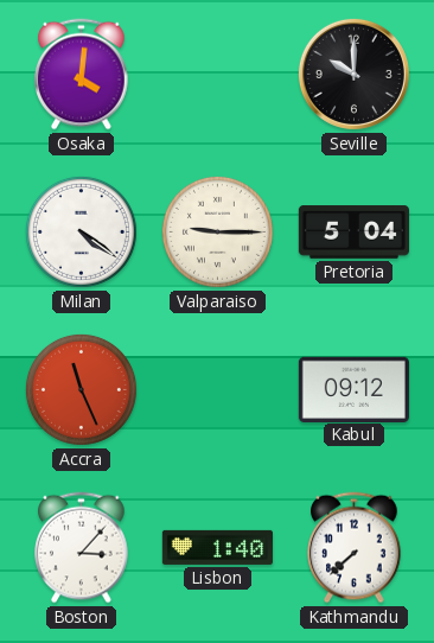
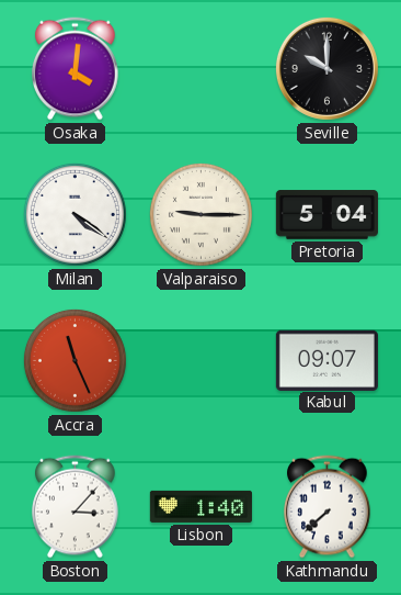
Kabul: 09:12 -> 09:07 (326, 360)
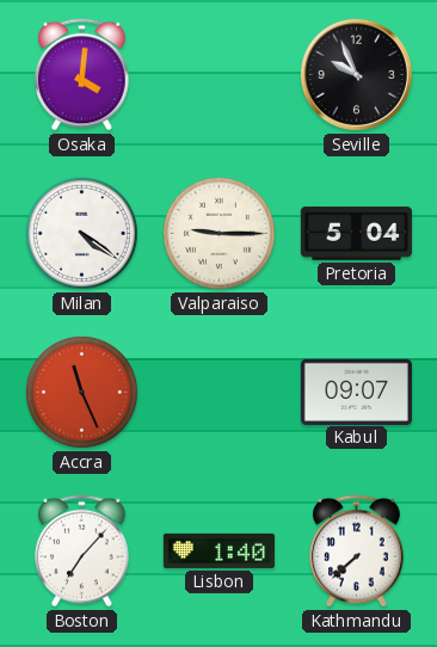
Seville: 10:00 -> 9:56 (356, 74)
Boston: 3:07 -> 7:07 (82, 552)
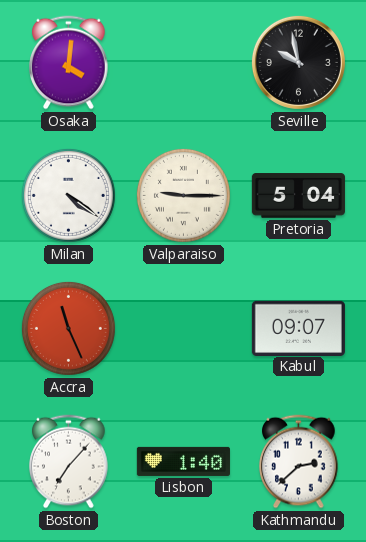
Seville: 9:56 -> 9:58 (298, 62)
Kathmandu: 7:38 -> 2:38 (299, 462)
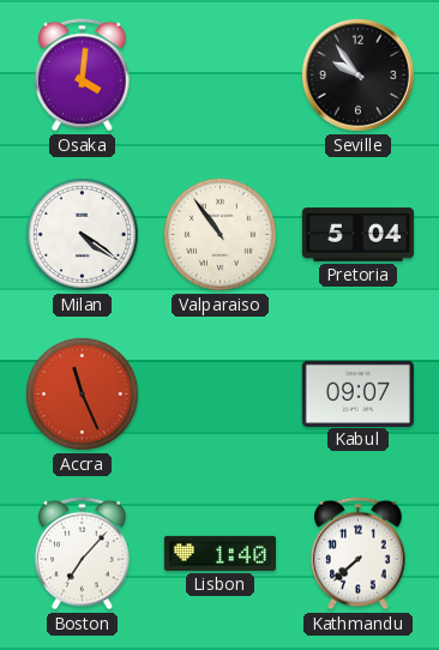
Seville: 9:58 -> 9:54 (357, 74)
Valparaiso: 9:15 -> 10:54 (220, 234)
Kathmandu: 2:38 -> 7:38 (359, 554)
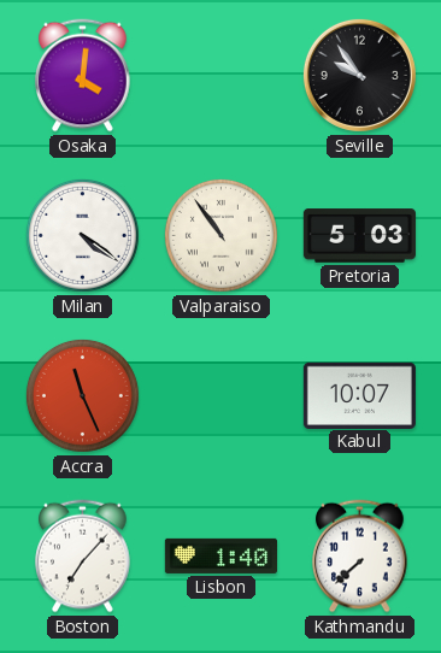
Pretoria: 5:04 -> 5:03 (359, 236)
Kabul: 09:07 -> 10:07 (359, 395)
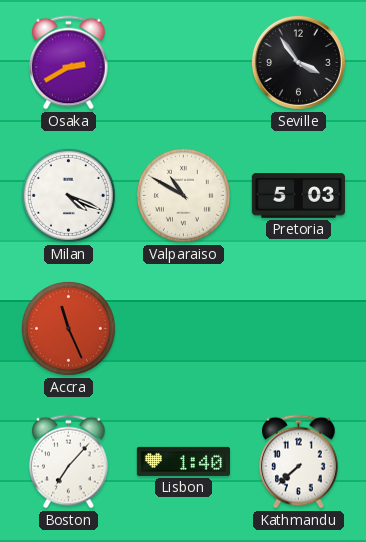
Osaka: 4:01 -> 2:40 (69, 63)
Seville: 9:54 -> 3:54 (298, 62)
Milan: 4:21 -> 4:19 (68, 195)
Valparaiso: 10:54 -> 10:50 (183, 195)
Kabul: 10:07 -> none (359, 395)
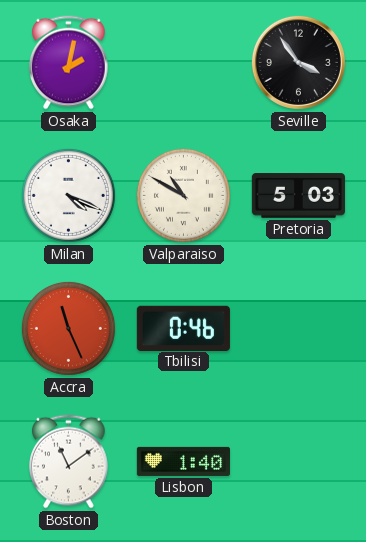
Osaka: 2:40 -> 2:02 (69, 63)
Tbilisi: none -> 0:46 (183, 328)
Boston: 7:07 -> 11:09 (69, 462)
Kathmandu: 7:38 -> none (299, 462)
